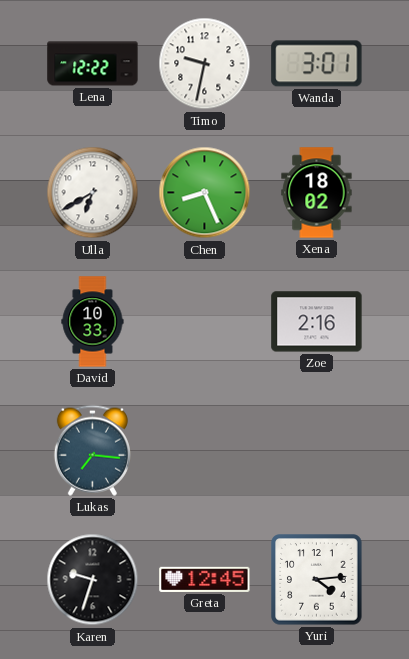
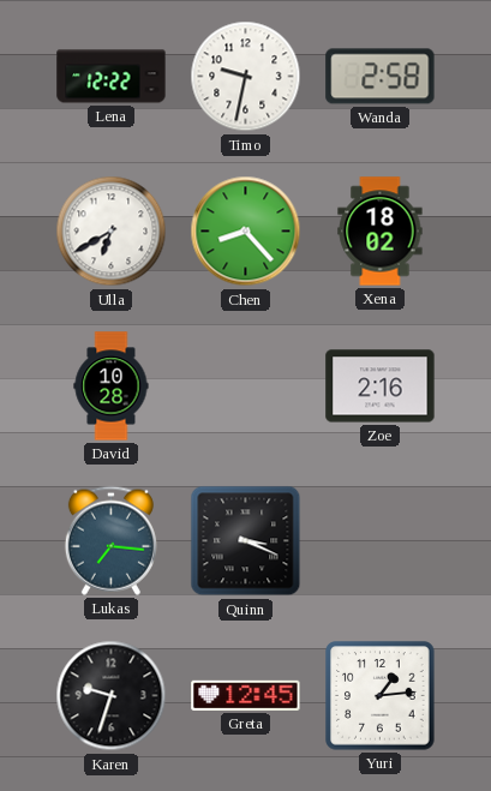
Wanda: 3:01 -> 2:58 (381, 77)
Chen: 8:26 -> 8:23 (246, 232)
David: 10:33 -> 10:28 (112, 386)
Quinn: none -> 3:19 (246, 541)
Yuri: 4:14 -> 1:14 (381, 696)
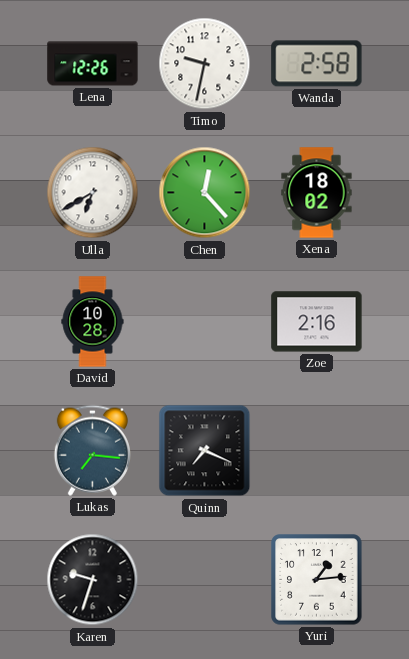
Lena: 12:22 -> 12:26 (93, 64)
Chen: 8:23 -> 12:23 (205, 193)
Quinn: 3:19 -> 7:19 (205, 451)
Greta: 12:45 -> none (246, 695)
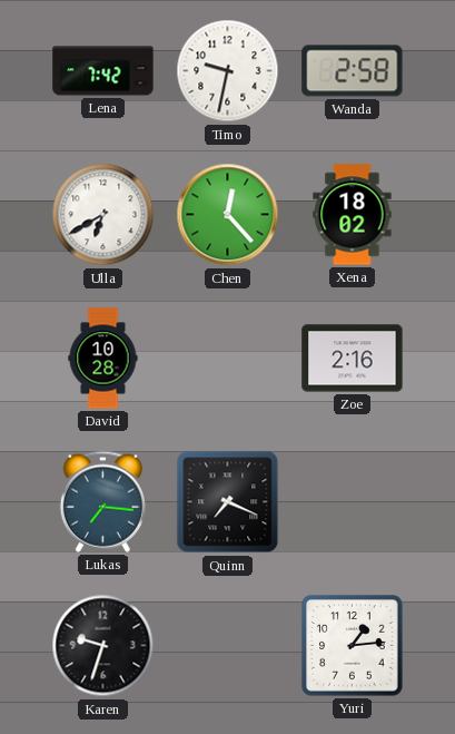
Lena: 12:26 -> 7:42 (103, 71)
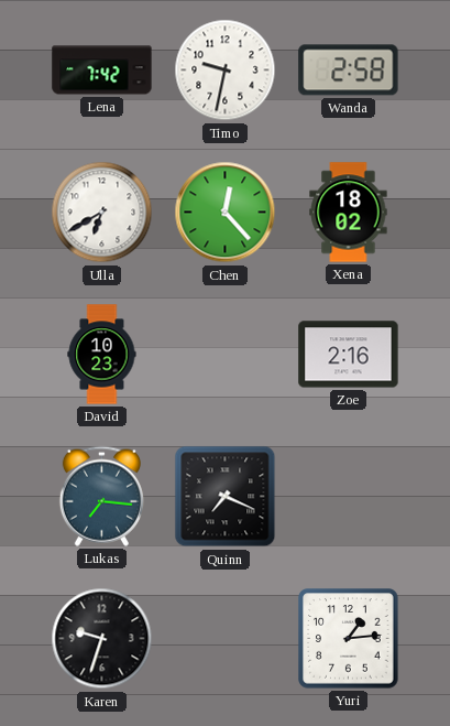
David: 10:28 -> 10:23 (102, 355)
